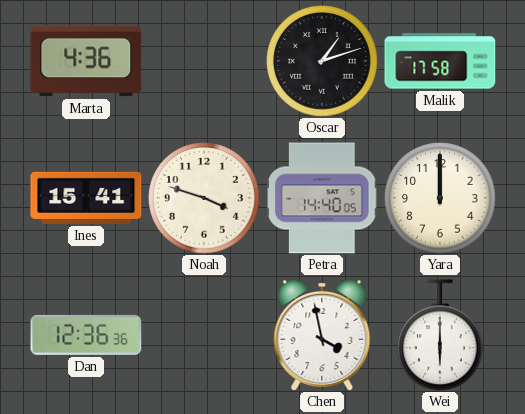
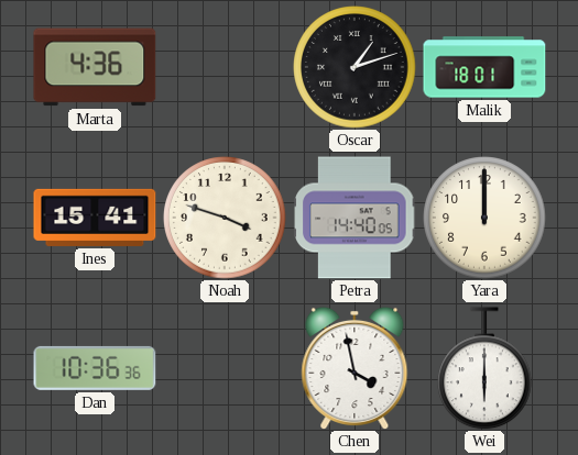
Malik: 17:58 -> 18:01 (484, 67)
Dan: 12:36 -> 10:36 (95, 368)
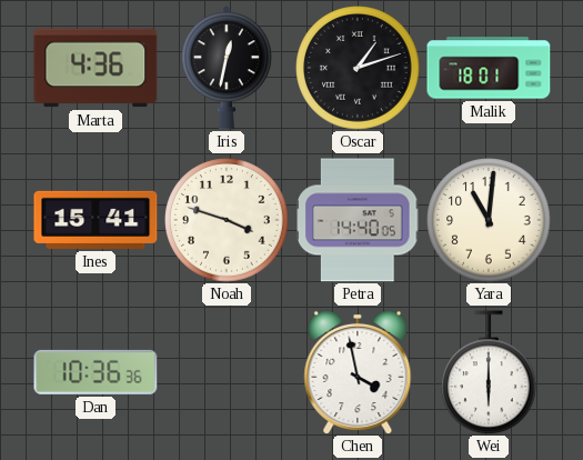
Iris: none -> 12:32 (227, 68)
Yara: 12:00 -> 11:01 (489, 220)
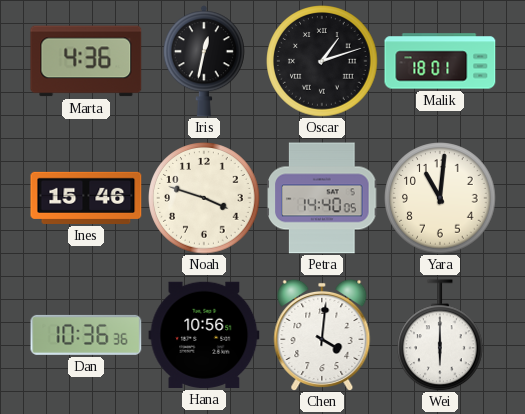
Ines: 15:41 -> 15:46 (86, 198)
Hana: none -> 10:56 (204, 335)
Chen: 3:58 -> 4:01 (322, 334)
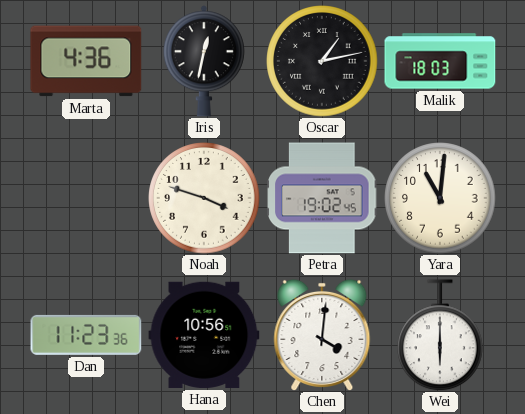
Oscar: 1:12 -> 1:13 (322, 61)
Malik: 18:01 -> 18:03 (440, 61)
Ines: 15:46 -> none (86, 198)
Petra: 14:40 -> 19:02 (322, 198)
Dan: 10:36 -> 11:23 (86, 335)
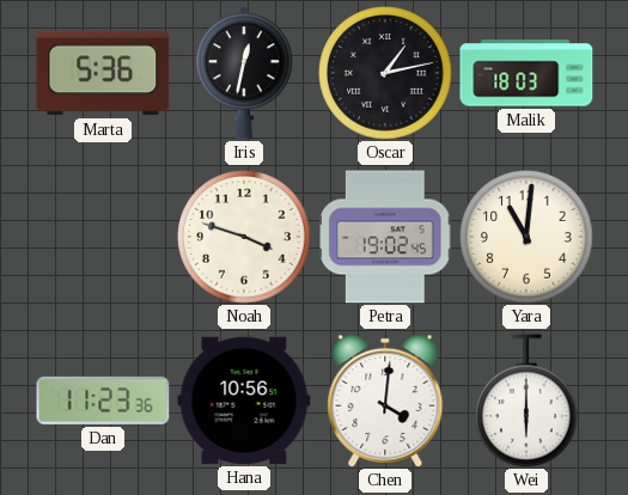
Marta: 4:36 -> 5:36 (103, 73)
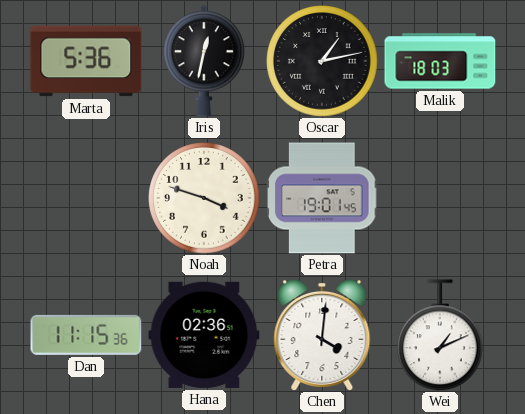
Petra: 19:02 -> 19:01 (322, 198)
Yara: 11:01 -> none (526, 237)
Dan: 11:23 -> 11:15 (86, 335)
Hana: 10:56 -> 02:36 (204, 335)
Wei: 6:00 -> 1:11 (441, 335)
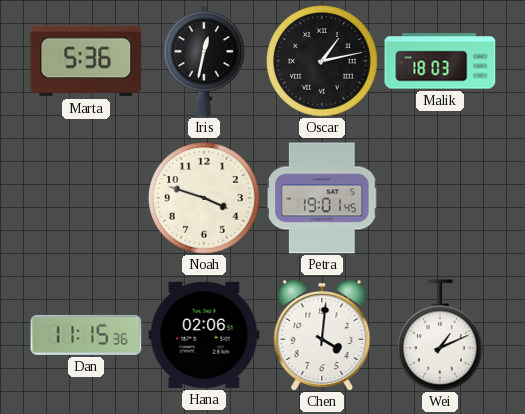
Hana: 02:36 -> 02:06 (204, 335)
